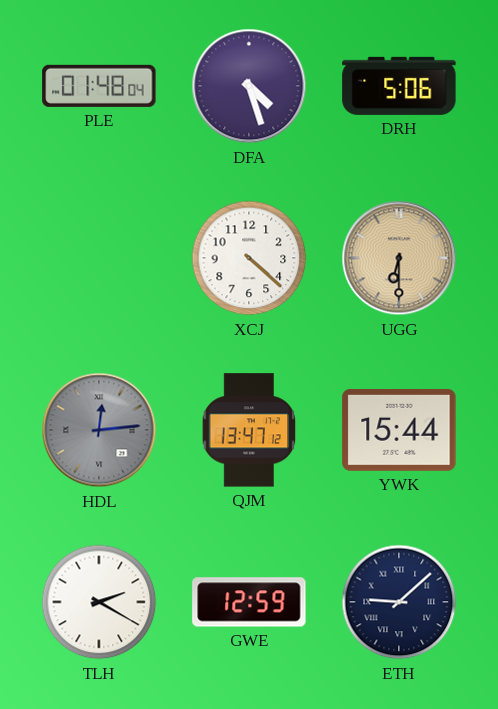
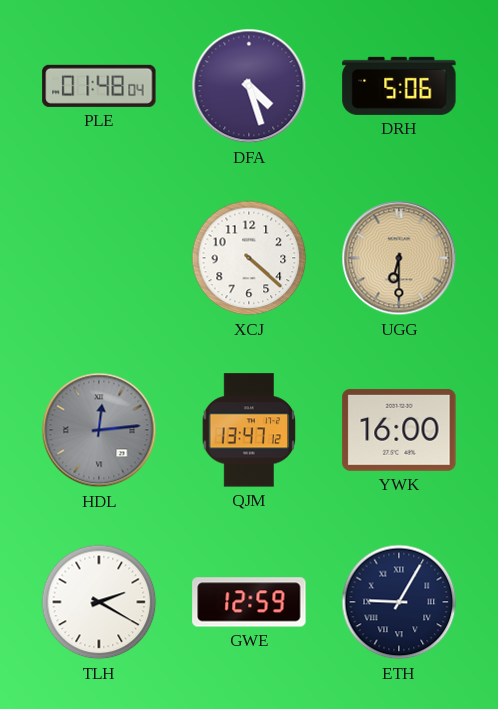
YWK: 15:44 -> 16:00 (399, 430)
ETH: 9:08 -> 9:05 (399, 602)
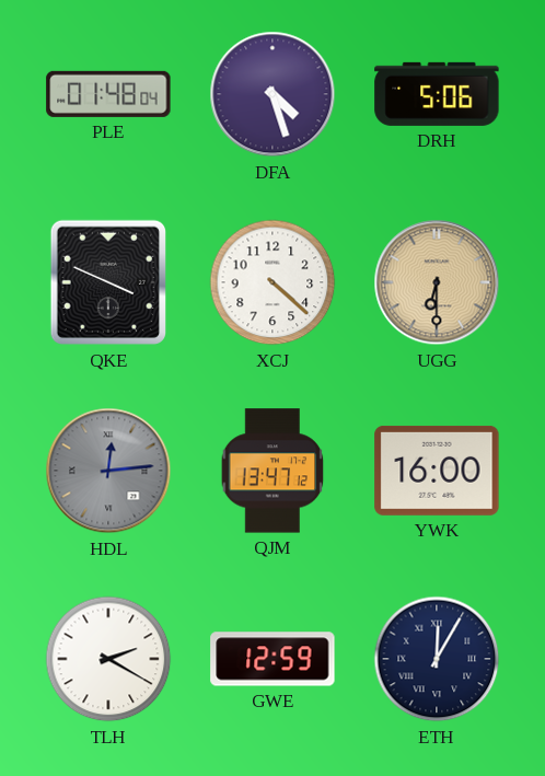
QKE: none -> 3:49 (107, 282)
ETH: 9:05 -> 12:05 (437, 659)
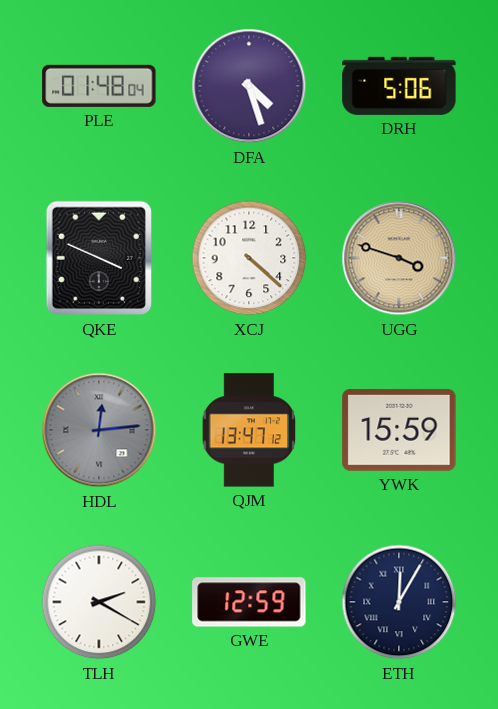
UGG: 6:30 -> 3:48 (399, 258)
YWK: 16:00 -> 15:59 (399, 430)
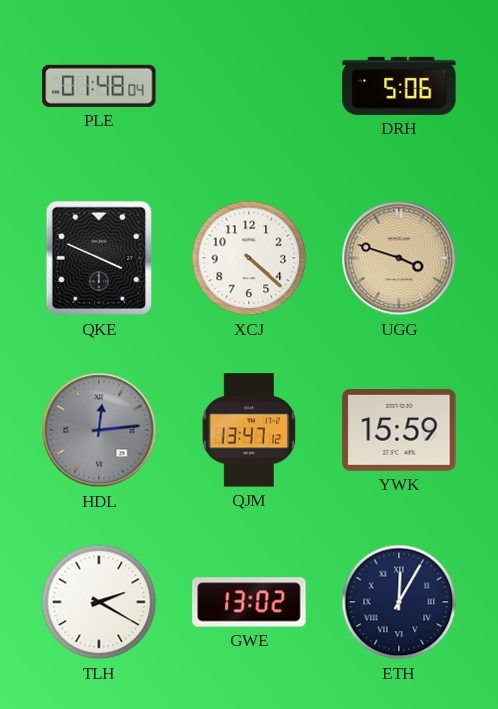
DFA: 4:27 -> none (249, 86)
GWE: 12:59 -> 13:02 (249, 602)
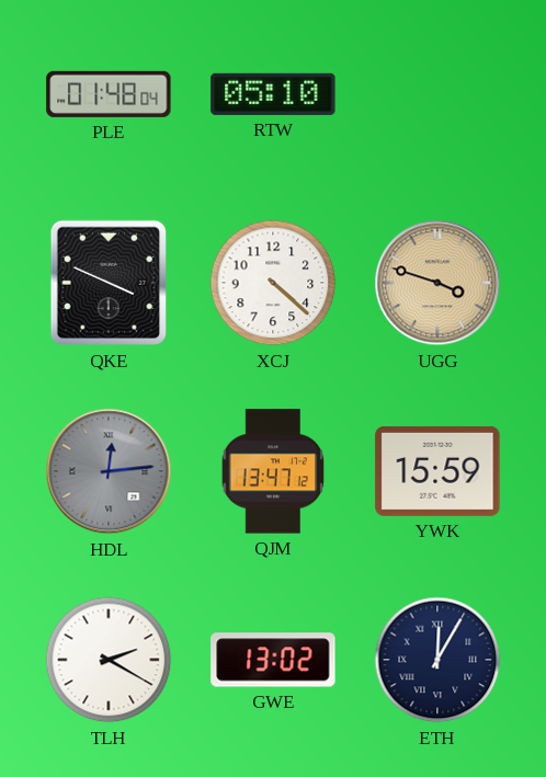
RTW: none -> 05:10 (273, 94)
DRH: 5:06 -> none (399, 86)
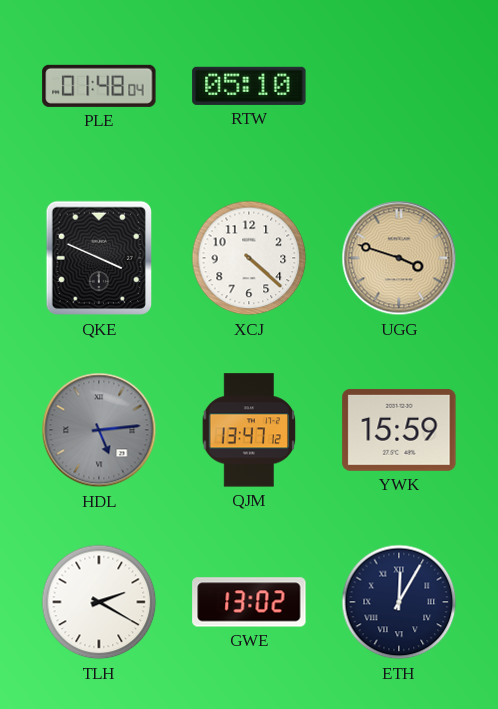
HDL: 12:14 -> 5:14 (99, 430)
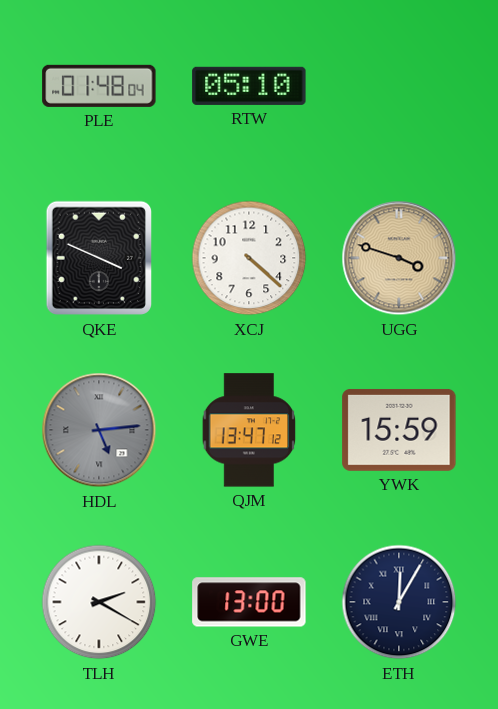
GWE: 13:02 -> 13:00 (249, 602)
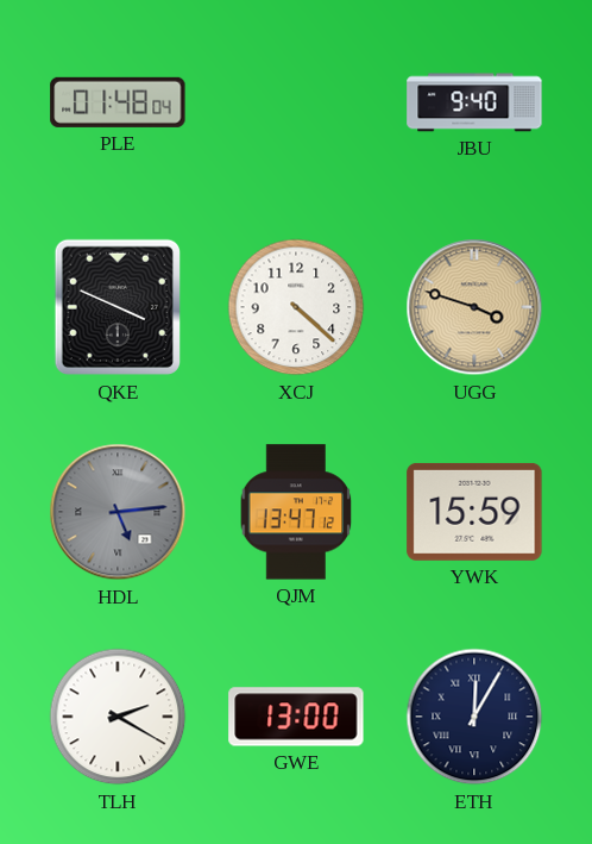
RTW: 05:10 -> none (249, 86)
JBU: none -> 9:40 (474, 102)
